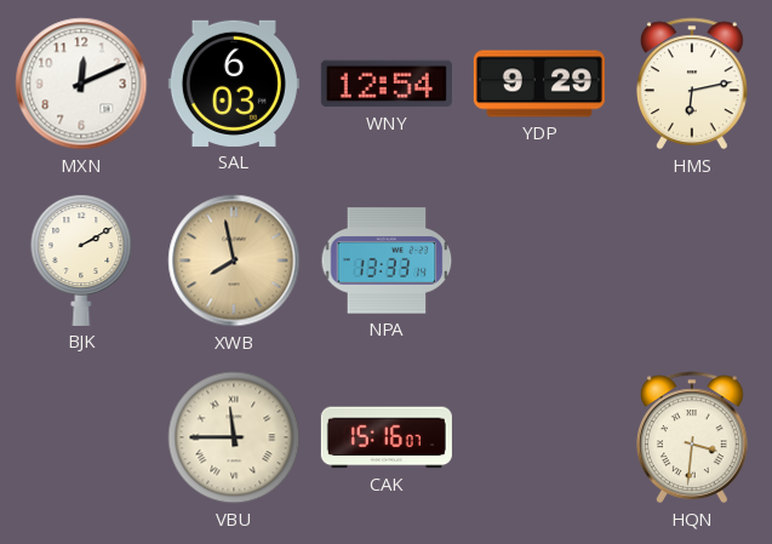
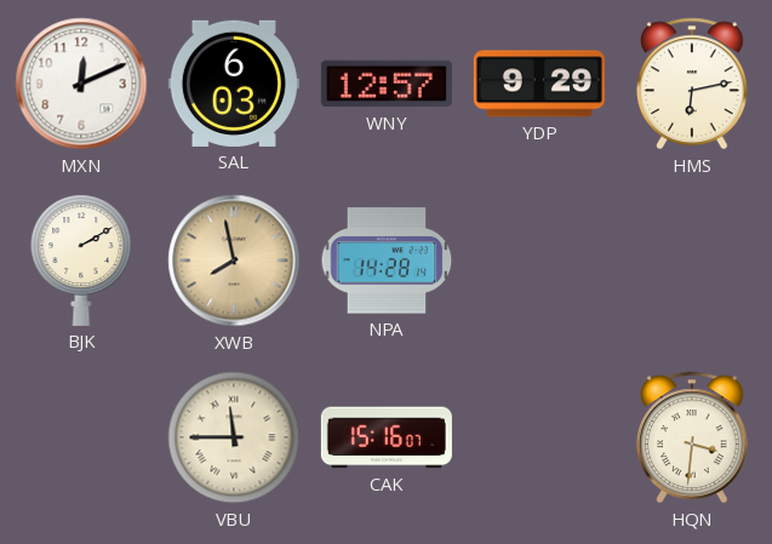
WNY: 12:54 -> 12:57 (387, 84)
NPA: 13:33 -> 14:28 (387, 260)
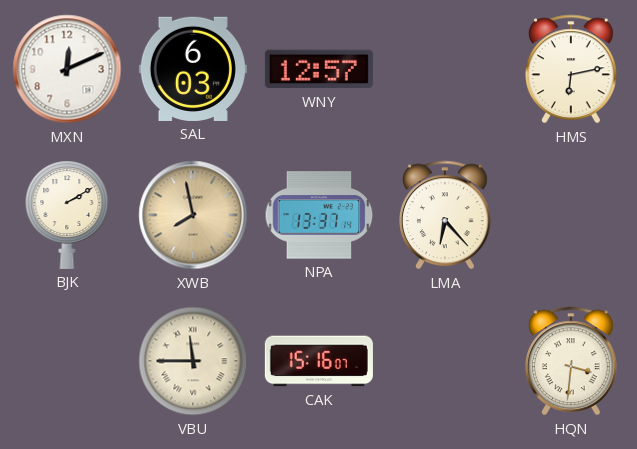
YDP: 9:29 -> none (539, 84)
NPA: 14:28 -> 13:37 (319, 215)
LMA: none -> 6:23 (446, 215)
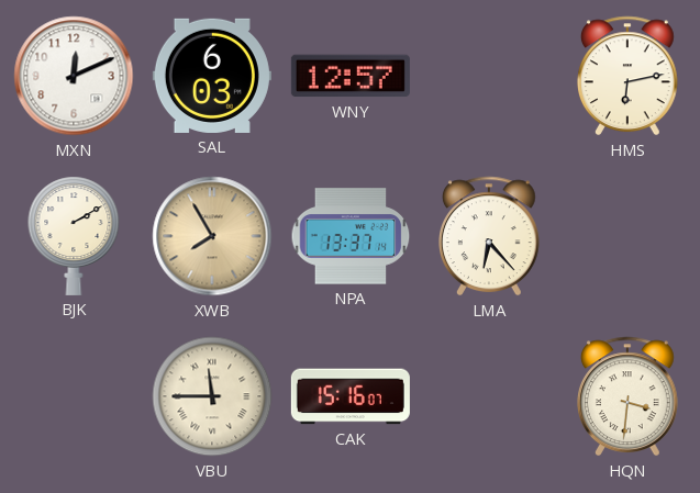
XWB: 7:58 -> 7:55 (212, 236)
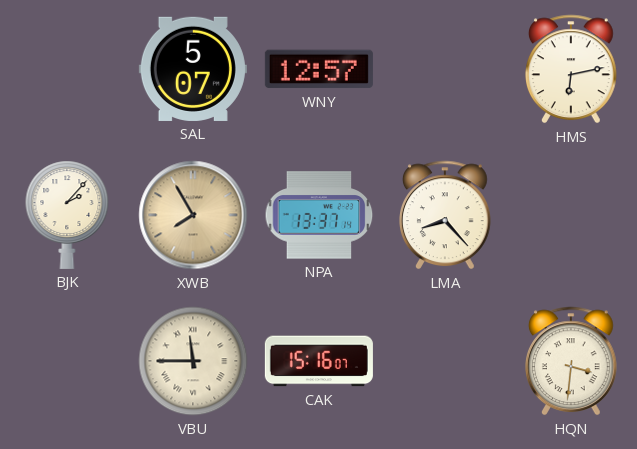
MXN: 12:11 -> none (74, 76)
SAL: 6:03 -> 5:07 (193, 69)
BJK: 2:10 -> 2:07 (67, 215)
LMA: 6:23 -> 8:23 (446, 215)
